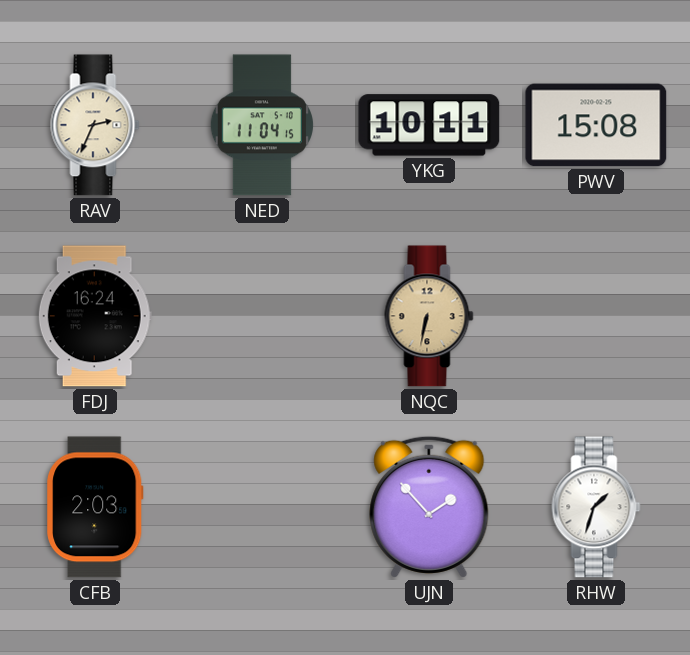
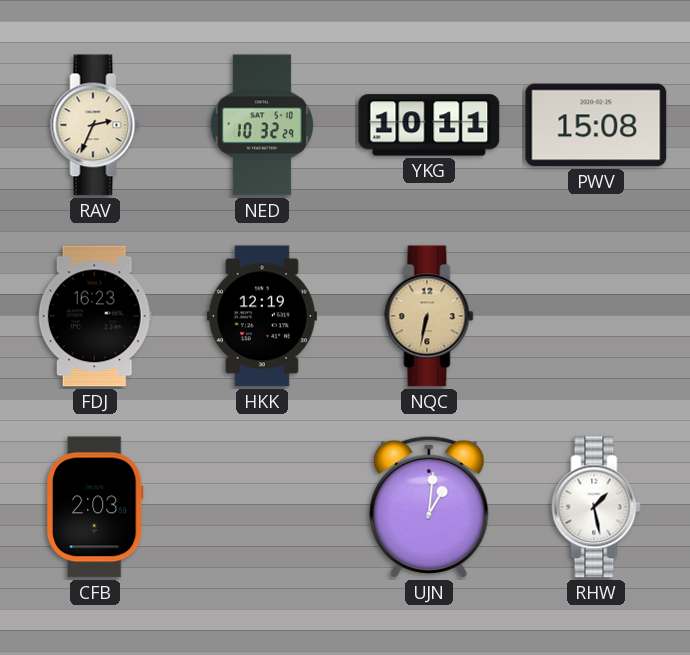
NED: 11:04 -> 10:32 (262, 125)
FDJ: 16:24 -> 16:23 (95, 316)
HKK: none -> 12:19 (262, 316)
UJN: 1:53 -> 1:01 (429, 507)
RHW: 1:33 -> 1:28 (596, 507)
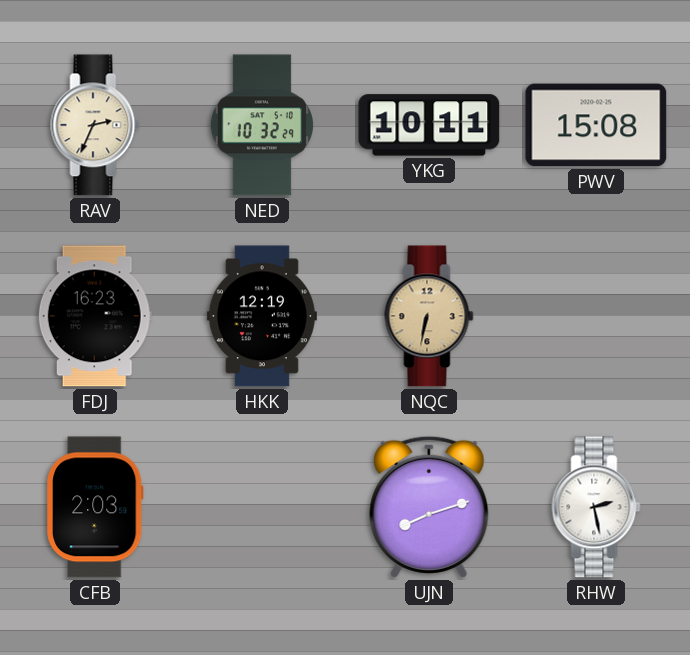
UJN: 1:01 -> 8:12 (429, 507)
RHW: 1:28 -> 2:28 (596, 507)
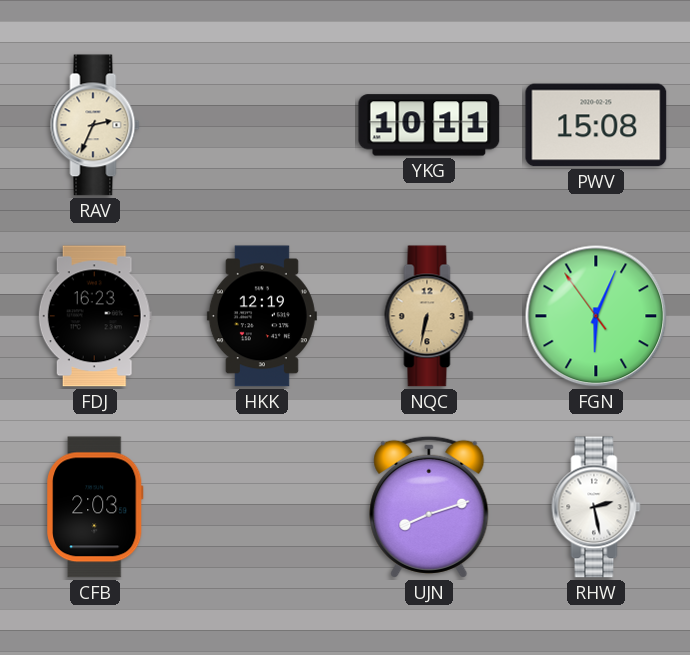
NED: 10:32 -> none (262, 125)
FGN: none -> 6:03 (596, 316)
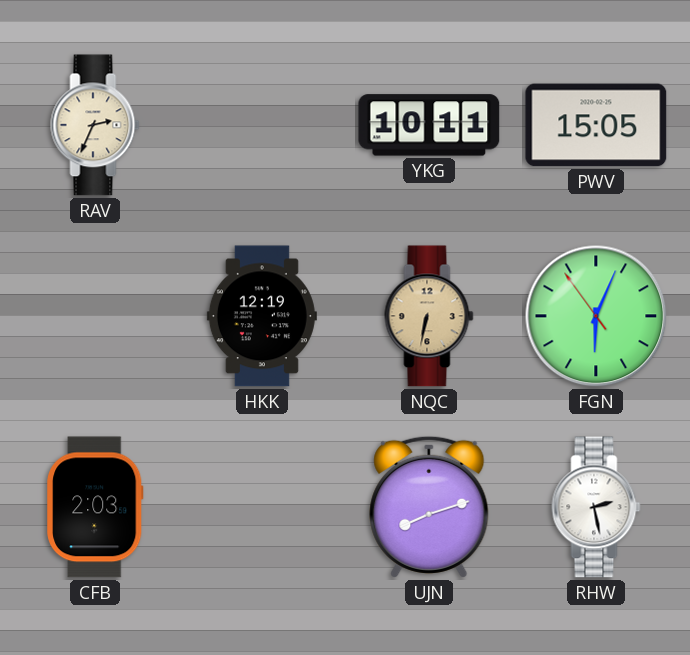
PWV: 15:08 -> 15:05 (596, 125)
FDJ: 16:23 -> none (95, 316)
